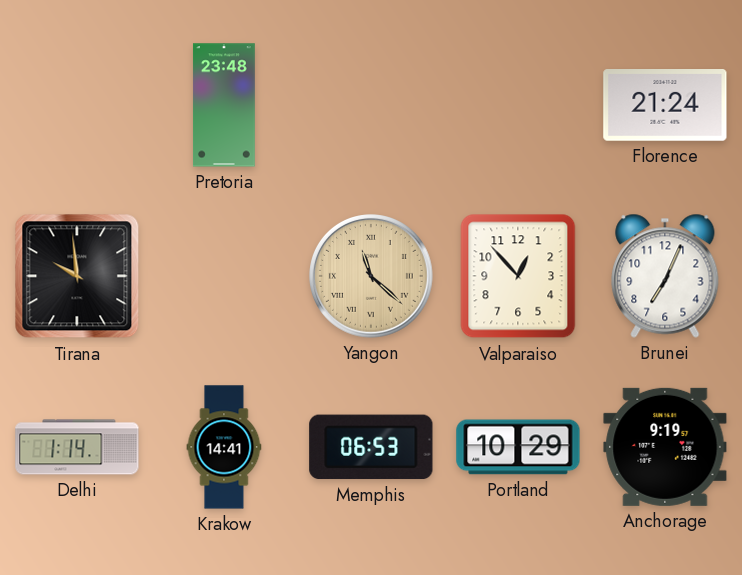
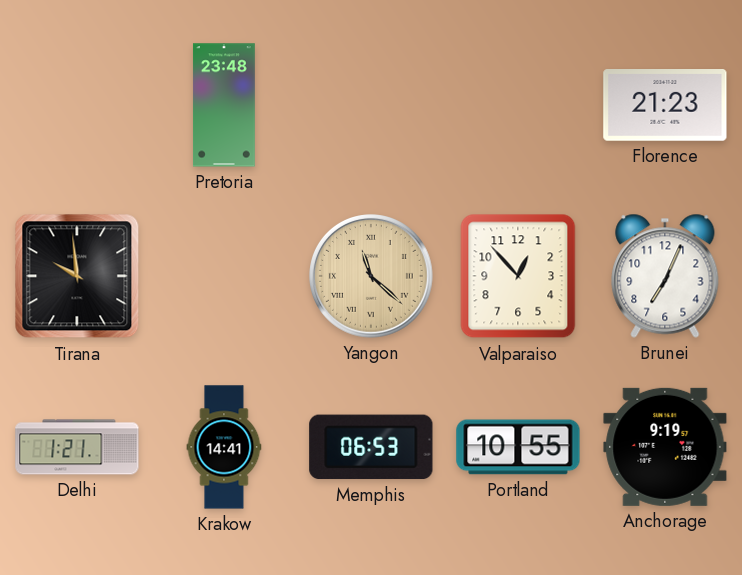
Florence: 21:24 -> 21:23 (665, 106)
Delhi: 1:14 -> 1:21 (77, 447)
Portland: 10:29 -> 10:55 (518, 447)
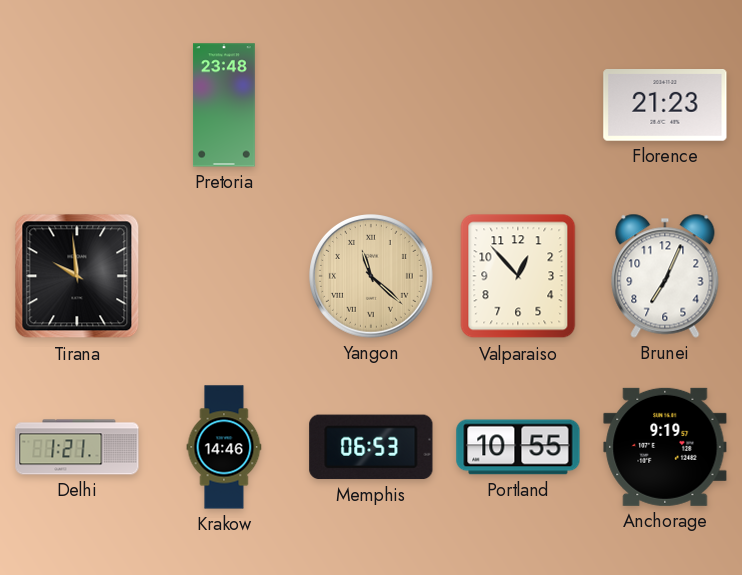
Krakow: 14:41 -> 14:46 (224, 447)
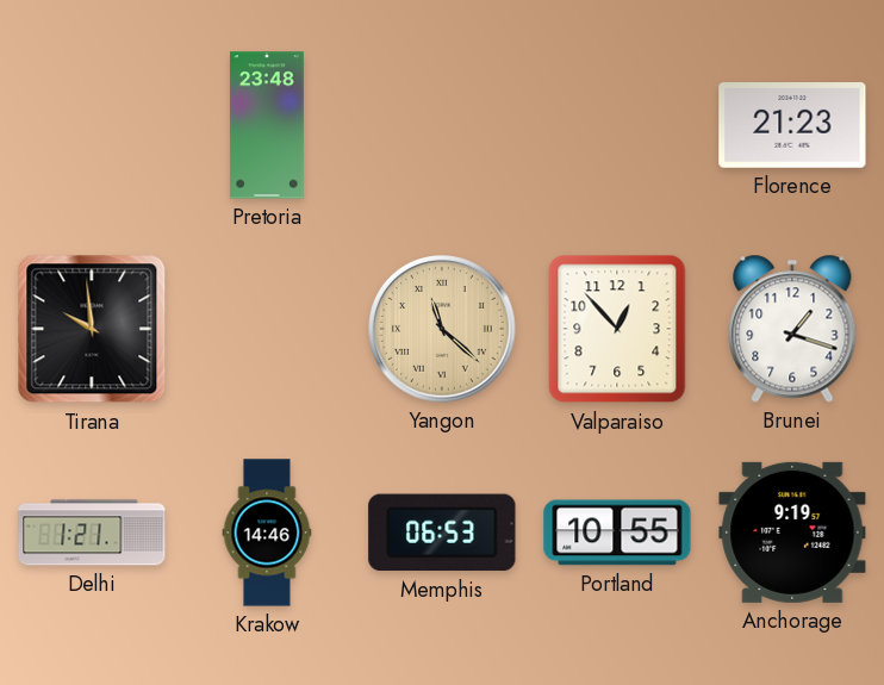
Brunei: 7:04 -> 1:18 (792, 329)
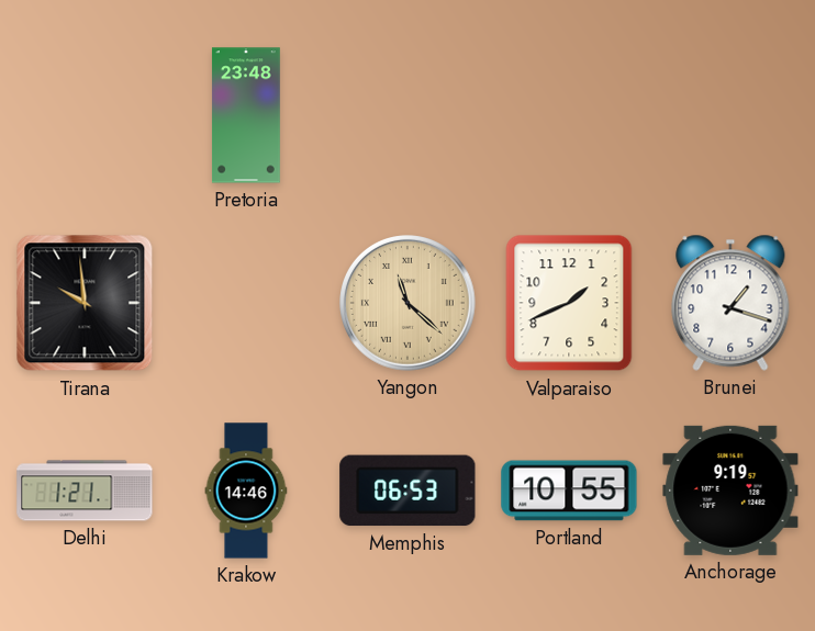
Florence: 21:23 -> none (792, 126)
Valparaiso: 12:53 -> 1:41 (569, 303)
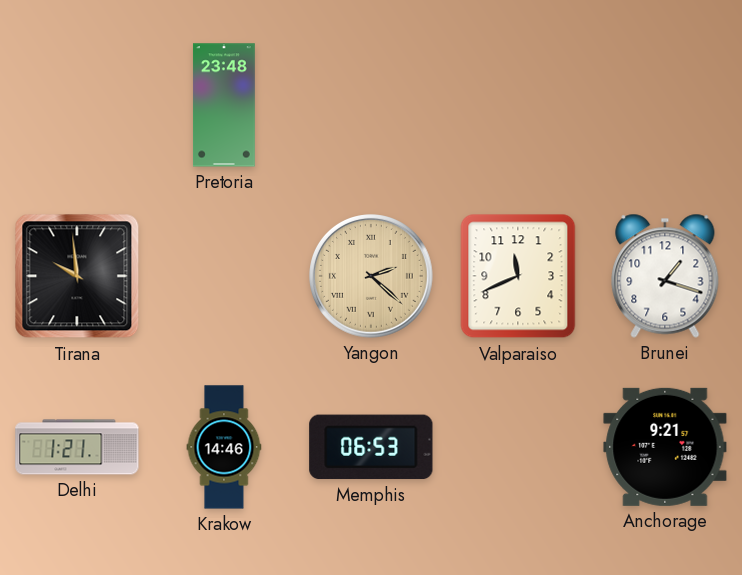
Yangon: 11:22 -> 2:22 (372, 277)
Valparaiso: 1:41 -> 11:41 (518, 276)
Portland: 10:55 -> none (569, 491)
Anchorage: 9:19 -> 9:21 (665, 447)
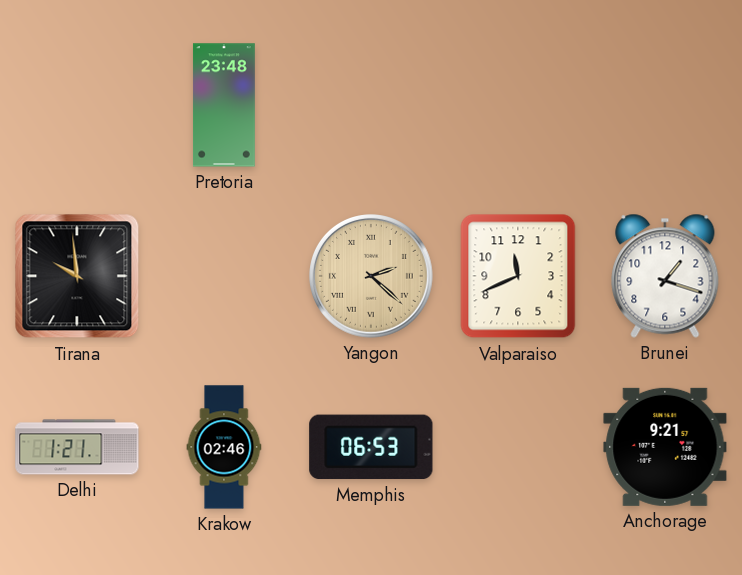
Krakow: 14:46 -> 02:46 (224, 447)
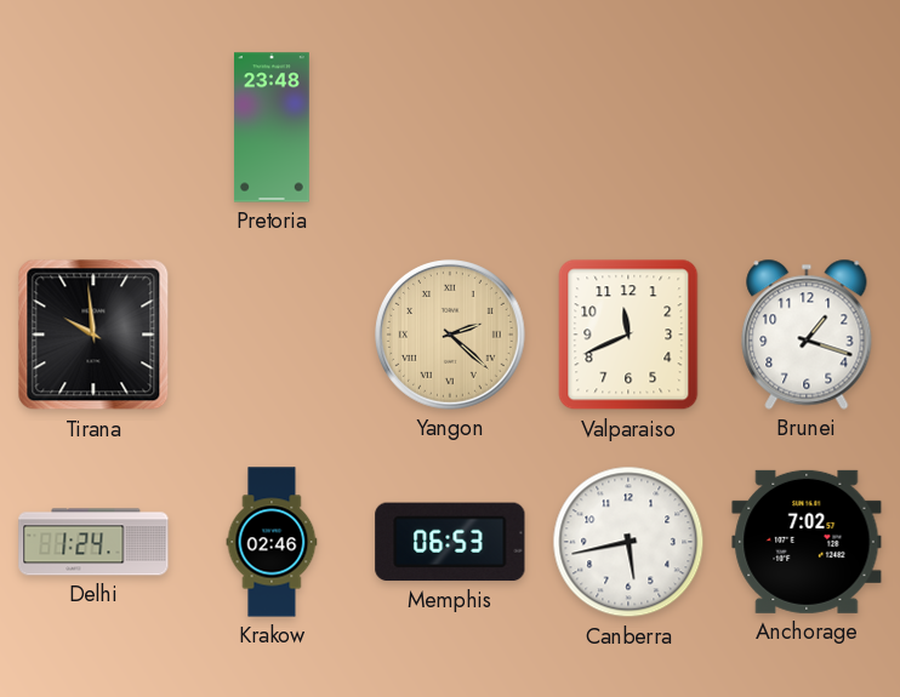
Delhi: 1:21 -> 1:24 (93, 542)
Canberra: none -> 5:43 (628, 542)
Anchorage: 9:21 -> 7:02 (807, 542)
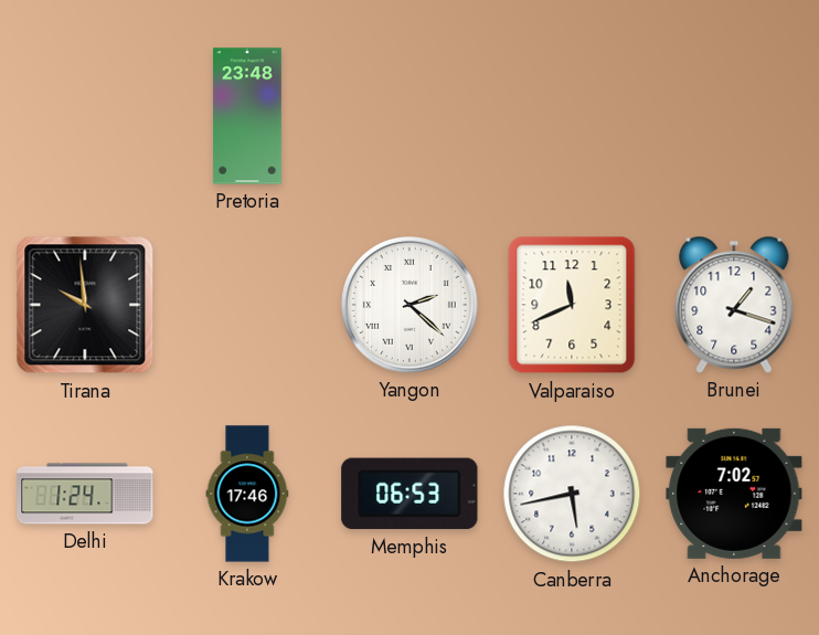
Yangon dial: champagne -> white (411, 306)
Krakow: 02:46 -> 17:46 (247, 494)
